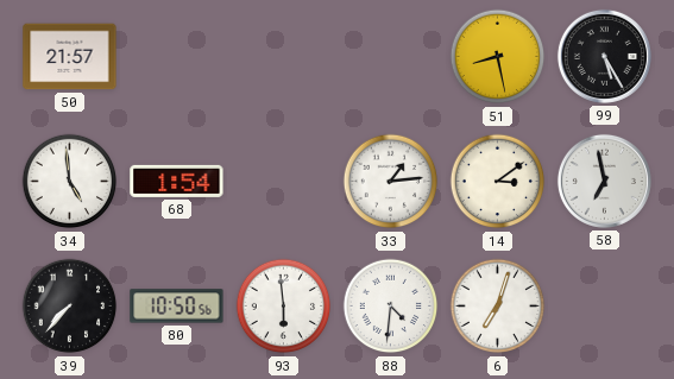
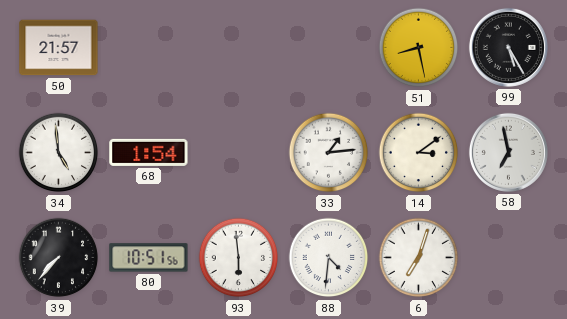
80: 10:50 -> 10:51 (149, 258)
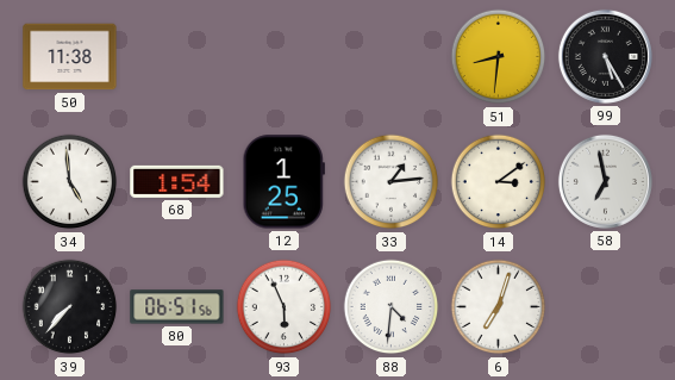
50: 21:57 -> 11:38 (70, 57)
51: 8:28 -> 8:31 (499, 57)
12: none -> 1:25 (283, 182)
80: 10:51 -> 06:51 (177, 307)
93: 5:59 -> 5:56 (285, 307)
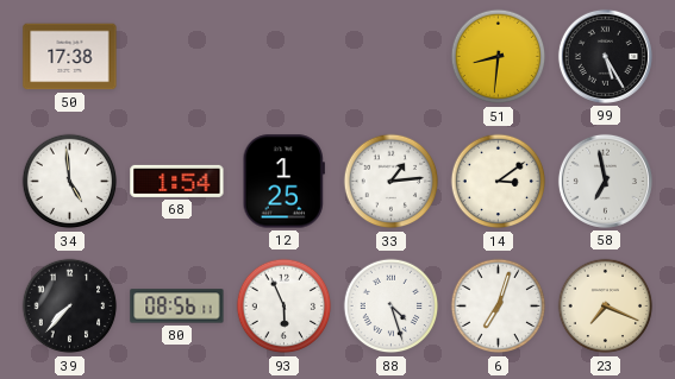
50: 11:38 -> 17:38 (70, 57)
80: 06:51 -> 08:56 (177, 307)
88: 4:31 -> 4:27 (392, 307)
23: none -> 7:19 (606, 307)
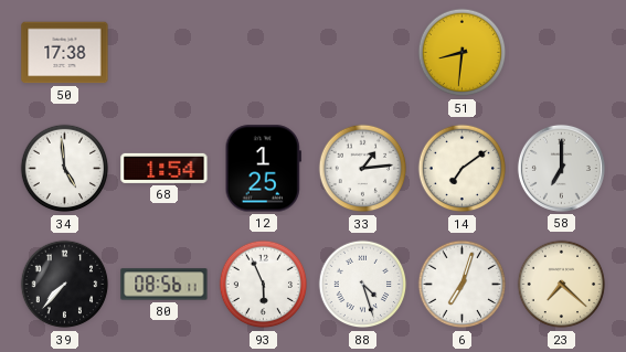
99: 5:25 -> none (605, 56)
14: 3:09 -> 7:09 (463, 169)
58: 6:58 -> 7:00 (561, 168)
23: 7:19 -> 7:22 (562, 285)
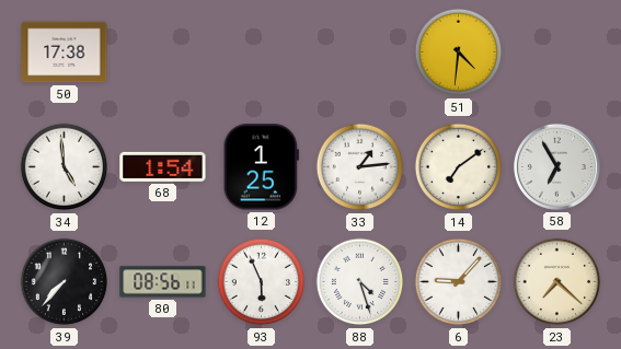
51: 8:31 -> 4:31 (459, 53)
58: 7:00 -> 6:55 (556, 166)
6: 7:03 -> 9:07 (459, 282)
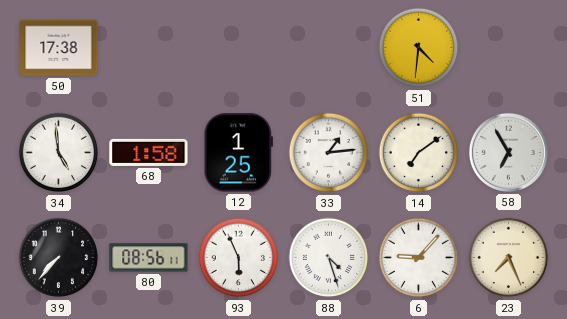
68: 1:54 -> 1:58 (149, 152)
23: 7:22 -> 7:26 (509, 258)
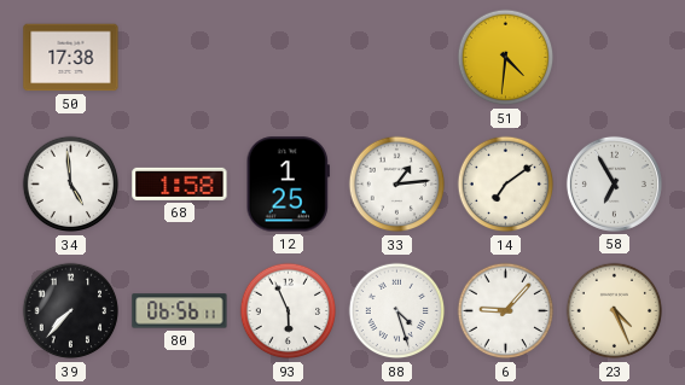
80: 08:56 -> 06:56 (180, 311)
23: 7:26 -> 4:26 (615, 311)
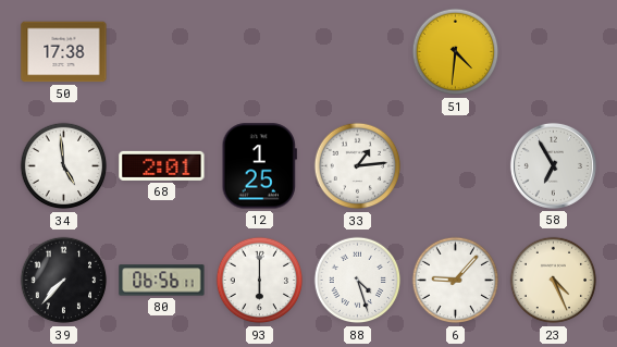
68: 1:58 -> 2:01 (162, 165)
14: 7:09 -> none (506, 185)
93: 5:56 -> 6:00 (260, 281)
